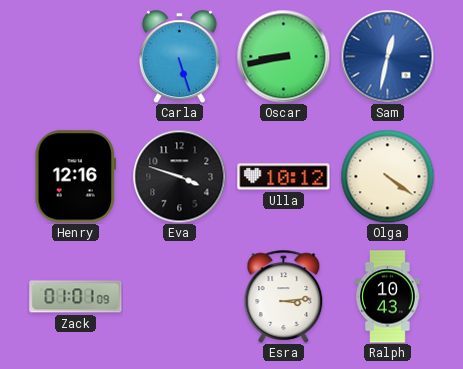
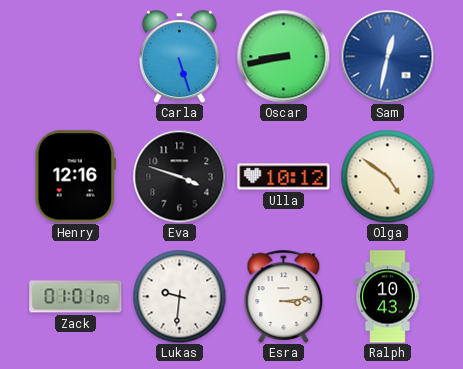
Olga: 4:21 -> 4:51 (387, 176)
Lukas: none -> 9:31 (179, 296)
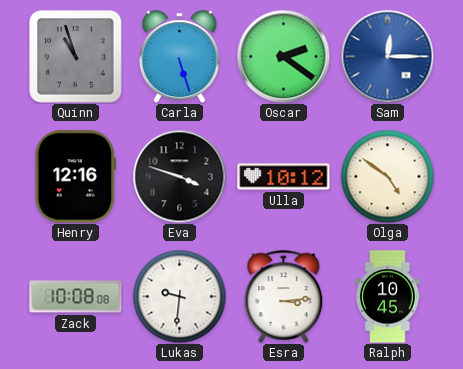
Quinn: none -> 10:57 (76, 57)
Oscar: 8:43 -> 2:21 (283, 56)
Sam: 12:32 -> 12:15 (387, 56)
Zack: 01:01 -> 10:08 (76, 297)
Ralph: 10:43 -> 10:45 (388, 297)
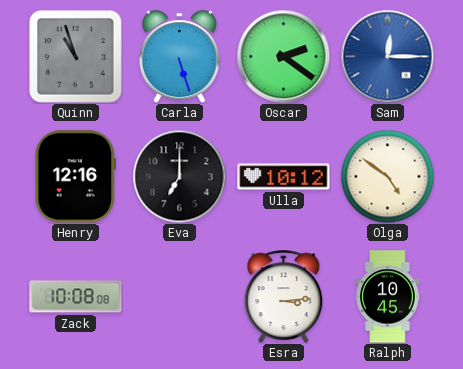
Eva: 3:48 -> 7:00 (179, 176)
Lukas: 9:31 -> none (179, 296)
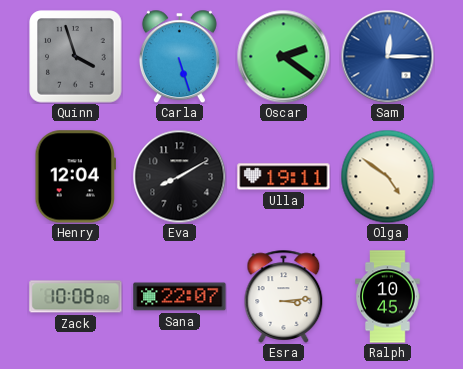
Quinn: 10:57 -> 3:57 (76, 57)
Henry: 12:16 -> 12:04 (75, 177)
Eva: 7:00 -> 8:10 (179, 176)
Ulla: 10:12 -> 19:11 (284, 177)
Sana: none -> 22:07 (180, 297)
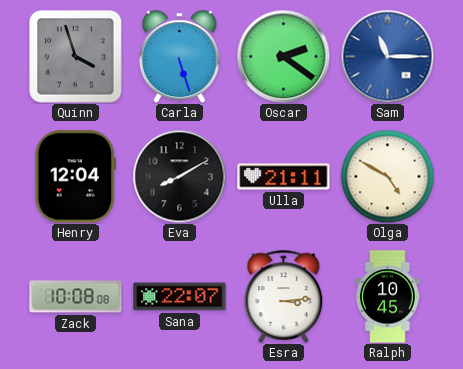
Sam: 12:15 -> 11:15 (387, 56)
Ulla: 19:11 -> 21:11 (284, 177)
Olga: 4:51 -> 4:50 (387, 176)
